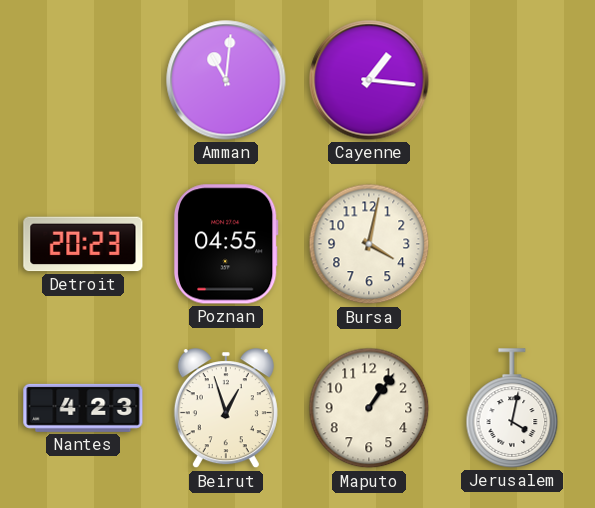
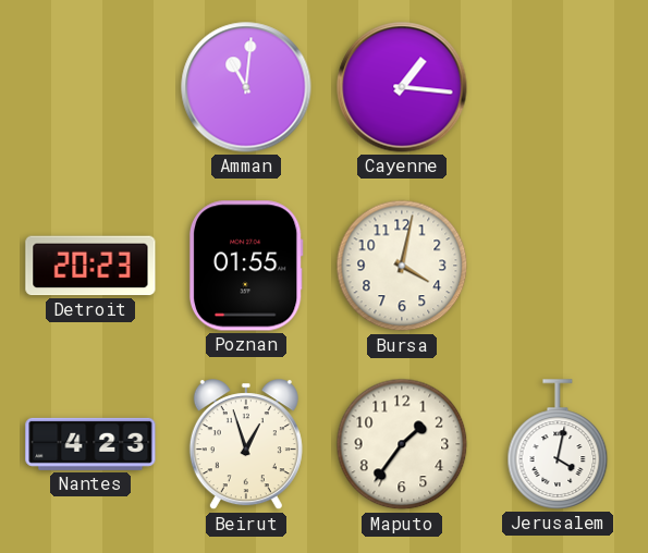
Poznan: 04:55 -> 01:55 (246, 266)
Maputo: 1:06 -> 1:36 (402, 444)
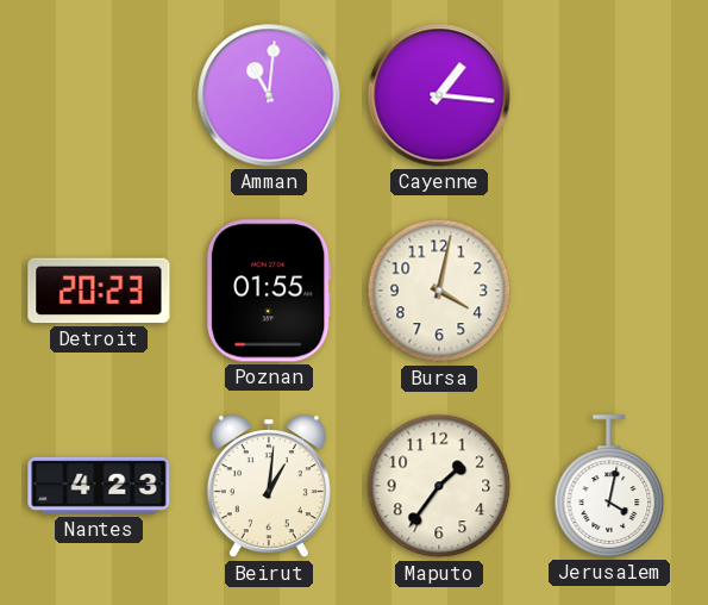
Beirut: 12:57 -> 1:01 (269, 487)
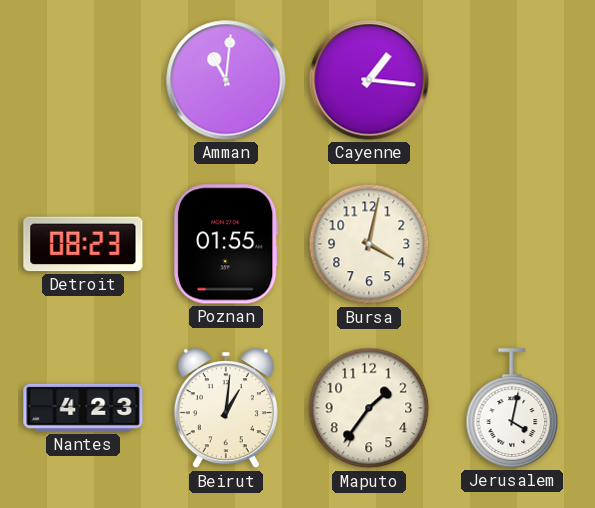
Detroit: 20:23 -> 08:23 (83, 244)
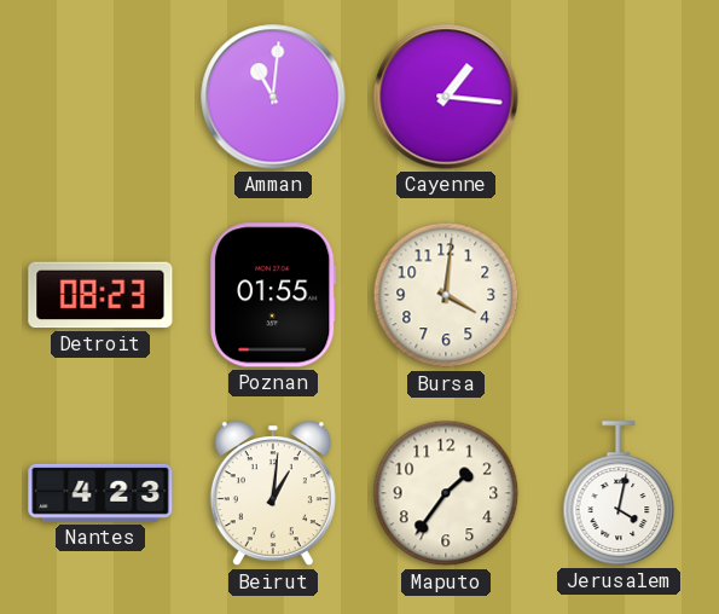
Bursa: 4:02 -> 4:01 (446, 295)
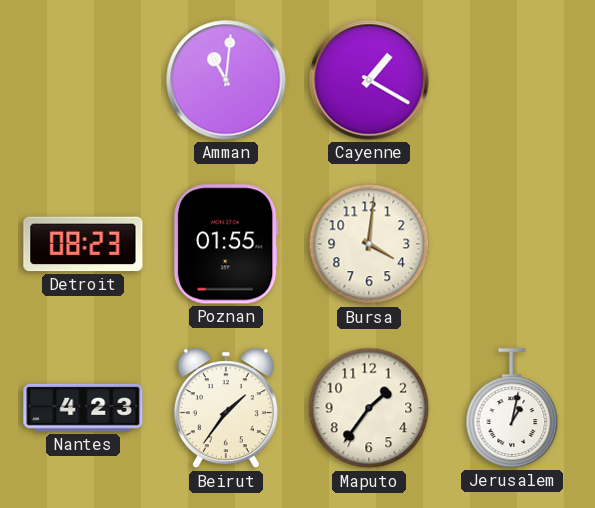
Cayenne: 1:16 -> 1:20 (369, 80)
Beirut: 1:01 -> 1:36 (226, 409)
Jerusalem: 4:02 -> 1:02 (512, 408)
